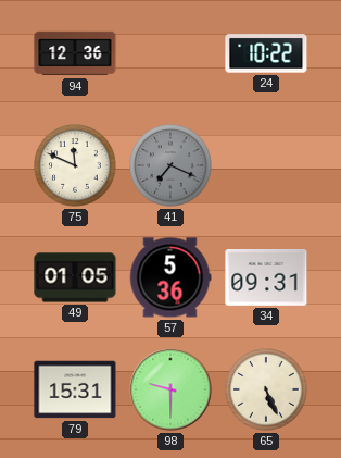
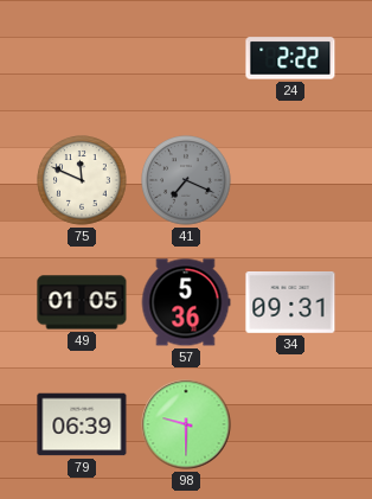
94: 12:36 -> none (75, 53)
24: 10:22 -> 2:22 (290, 58)
79: 15:31 -> 06:39 (82, 424)
65: 5:26 -> none (266, 389)
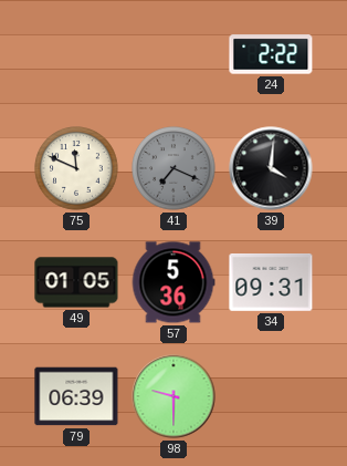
39: none -> 4:01 (271, 168)
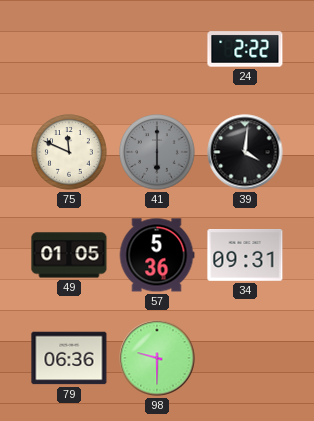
41: 7:19 -> 6:00 (157, 152)
79: 06:39 -> 06:36 (69, 358)
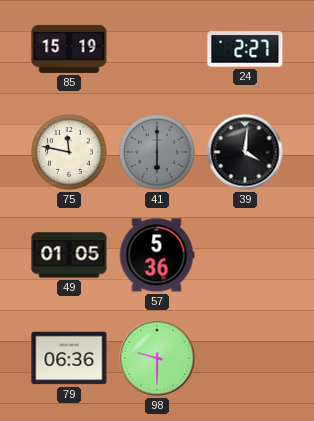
85: none -> 15:19 (69, 49)
24: 2:22 -> 2:27 (245, 49)
75: 11:49 -> 11:47 (69, 152)
34: 09:31 -> none (245, 256)
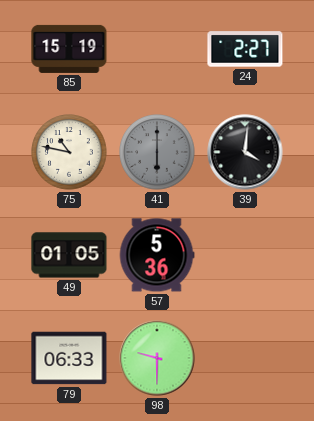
75: 11:47 -> 10:47 (69, 152)
79: 06:36 -> 06:33 (69, 358)
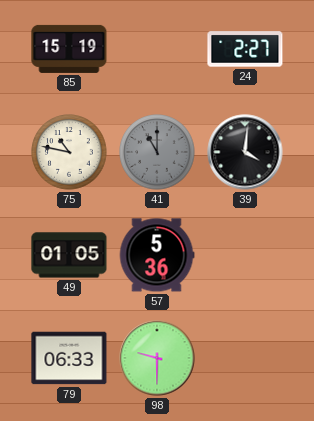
41: 6:00 -> 11:00 (157, 152)
